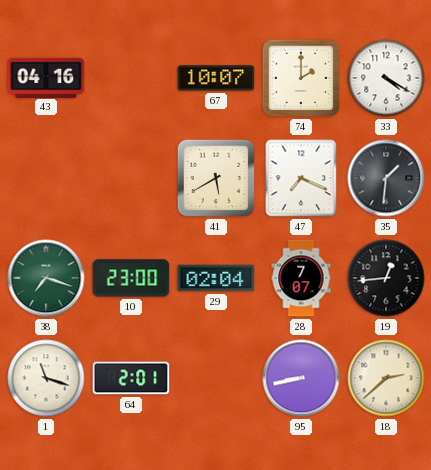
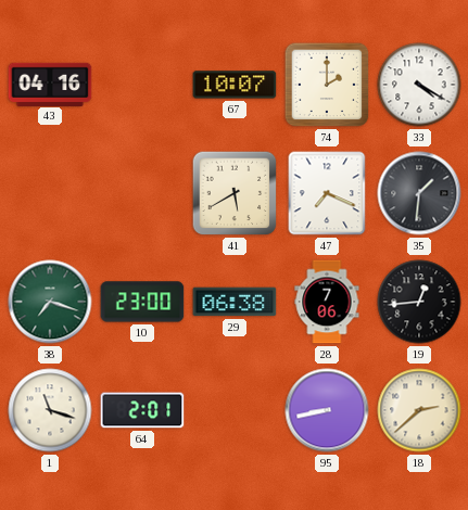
29: 02:04 -> 06:38 (235, 302)
28: 7:07 -> 7:06 (327, 302)
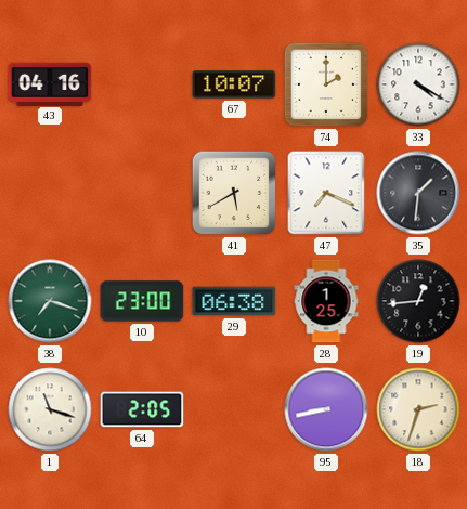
28: 7:06 -> 1:25 (326, 301)
64: 2:01 -> 2:05 (142, 409)
18: 2:38 -> 2:33 (418, 409)
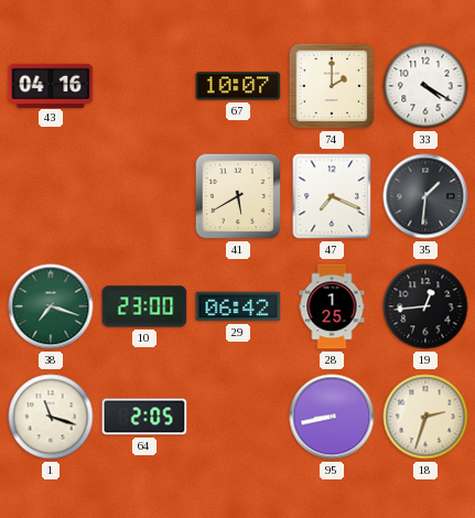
29: 06:38 -> 06:42 (238, 306)
